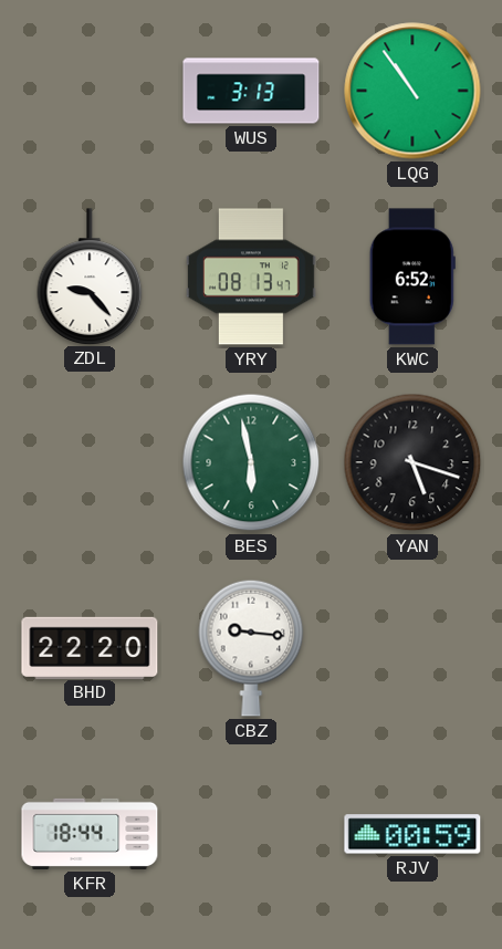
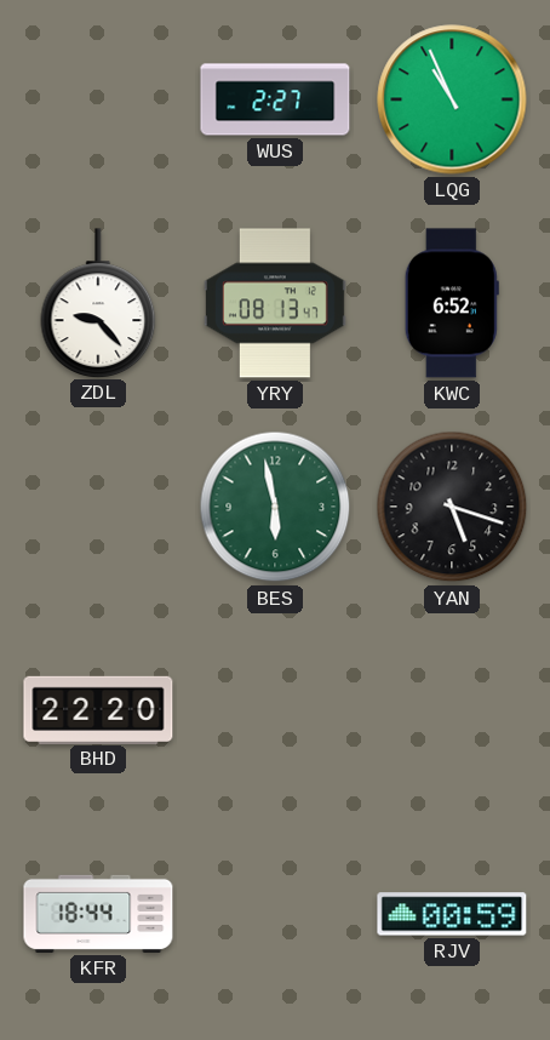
WUS: 3:13 -> 2:27 (275, 99)
LQG: 10:54 -> 10:56 (452, 99)
CBZ: 9:16 -> none (251, 648)
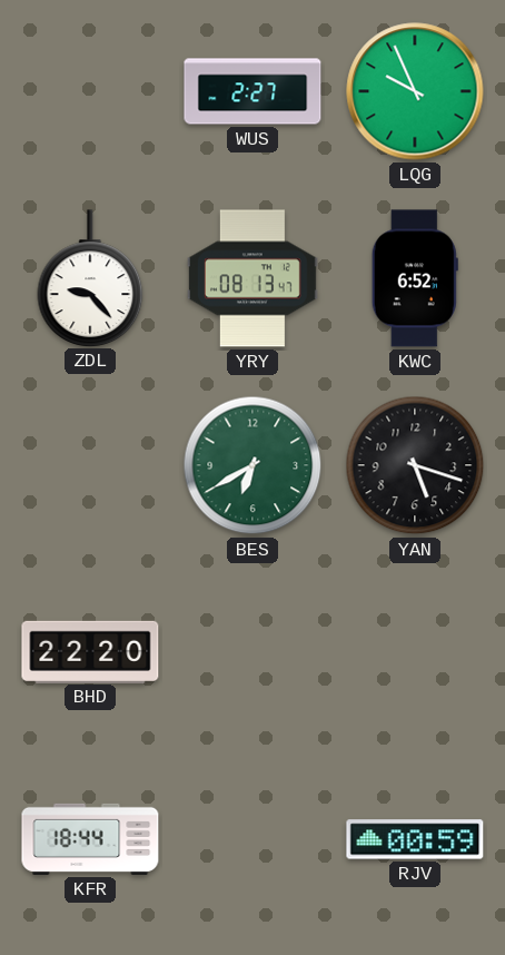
LQG: 10:56 -> 9:56 (415, 91)
BES: 5:58 -> 6:40 (253, 465)
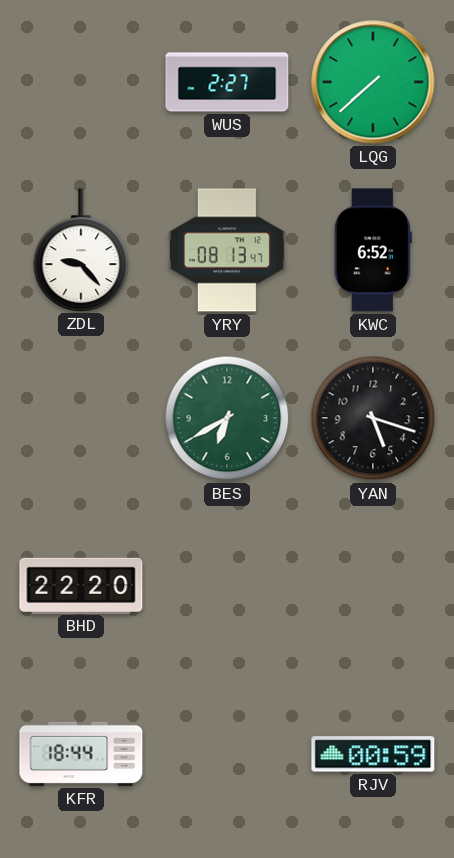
LQG: 9:56 -> 7:38 (373, 82)
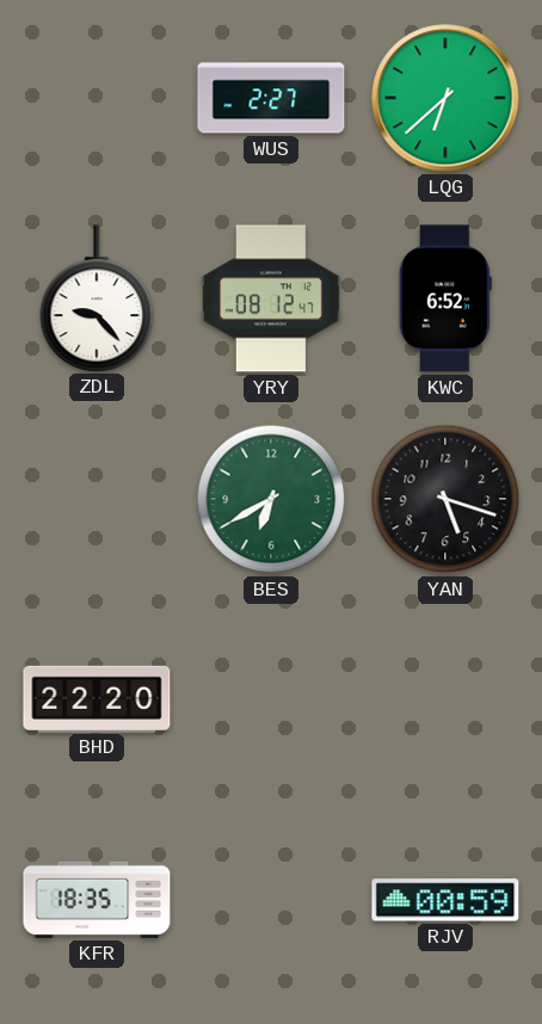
LQG: 7:38 -> 6:38 (445, 98)
YRY: 08:13 -> 08:12 (272, 298)
KFR: 18:44 -> 18:35 (97, 900)
